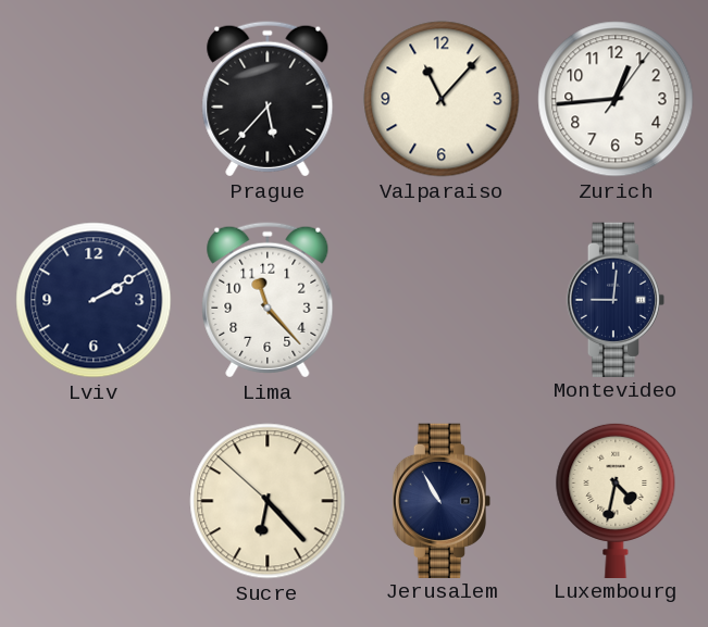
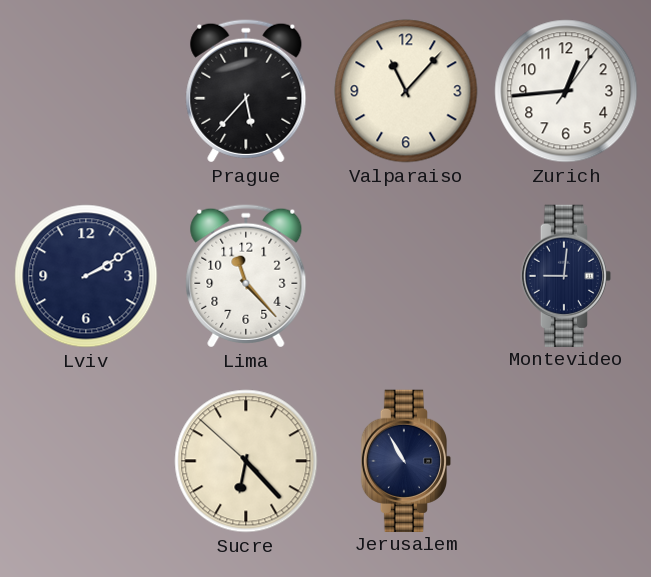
Luxembourg: 4:32 -> none (616, 500)
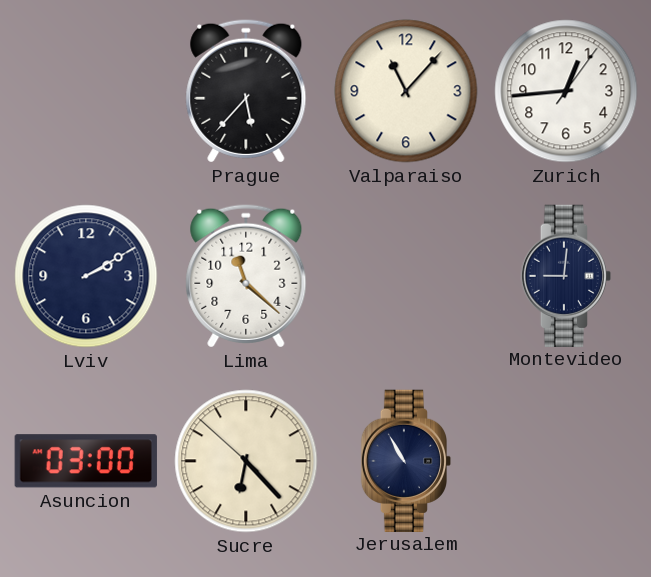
Lima: 11:23 -> 11:22 (246, 276)
Asuncion: none -> 03:00 (86, 461)
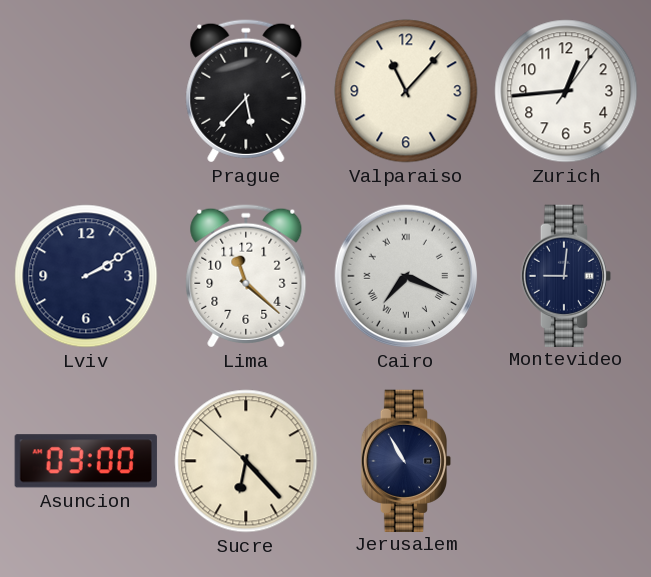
Cairo: none -> 7:19 (406, 276)
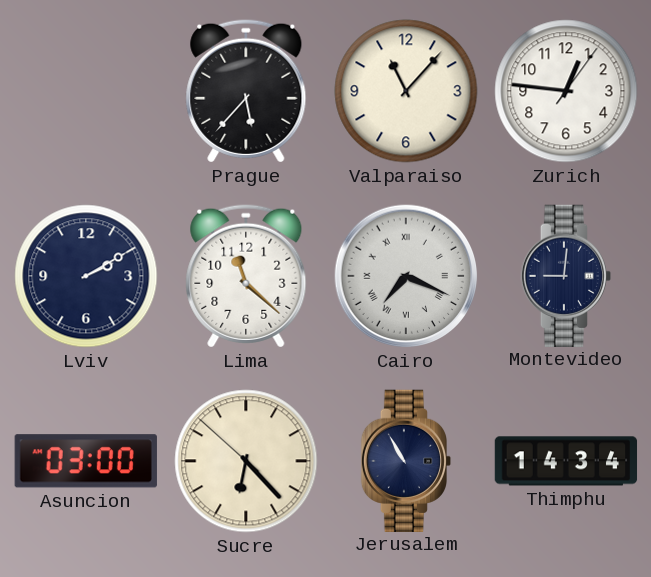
Zurich: 12:44 -> 12:46 (566, 91)
Thimphu: none -> 14:34 (566, 461)
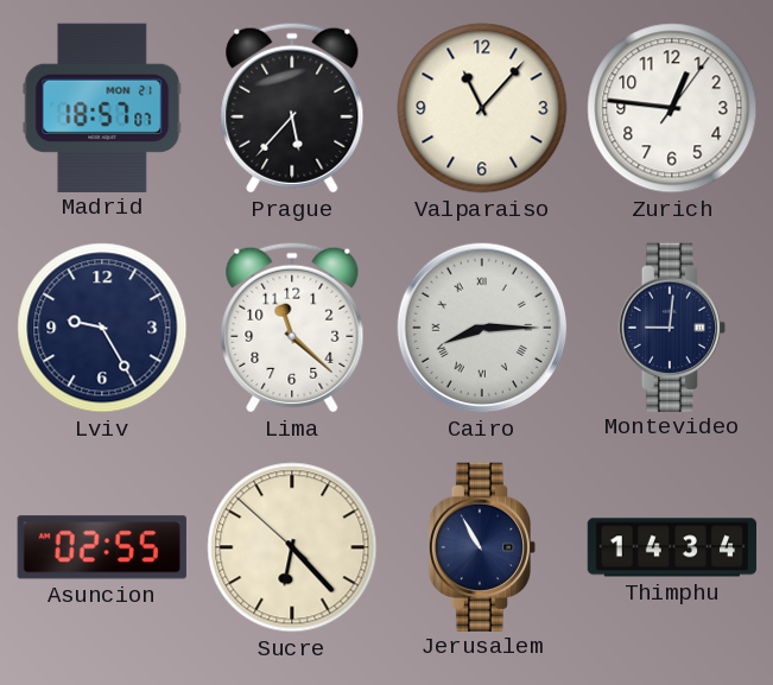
Madrid: none -> 18:57 (102, 107)
Lviv: 2:10 -> 9:25 (102, 328)
Cairo: 7:19 -> 8:15 (482, 328)
Asuncion: 03:00 -> 02:55 (102, 547)
